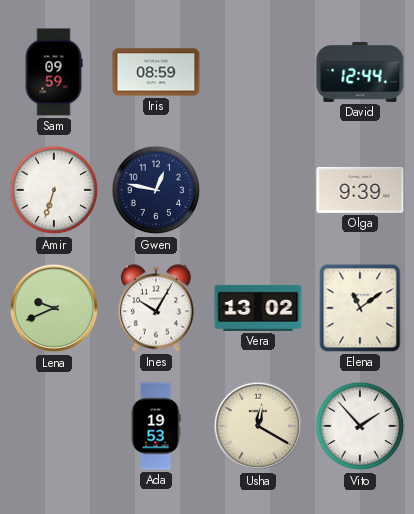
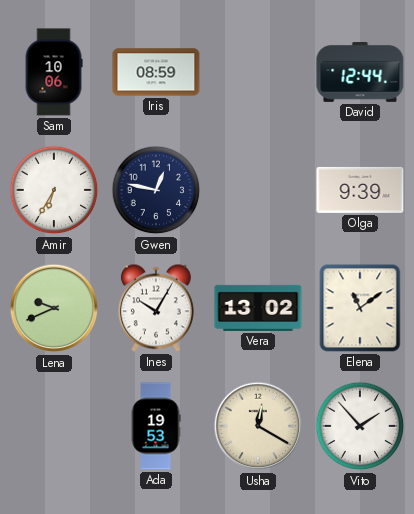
Sam: 09:59 -> 10:06 (54, 72)
Amir: 6:33 -> 6:35 (54, 190)
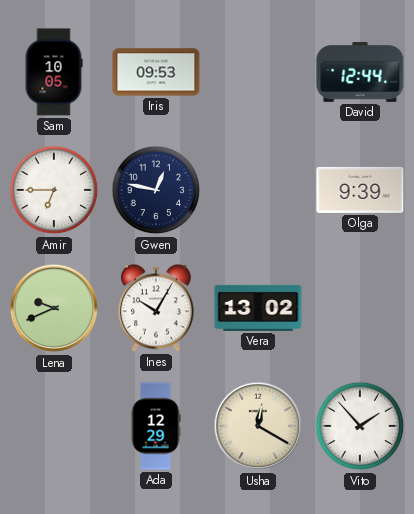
Sam: 10:06 -> 10:05 (54, 72)
Iris: 08:59 -> 09:53 (156, 72)
Amir: 6:35 -> 6:45 (54, 190)
Elena: 11:09 -> none (360, 308)
Ada: 19:53 -> 12:29 (156, 426)
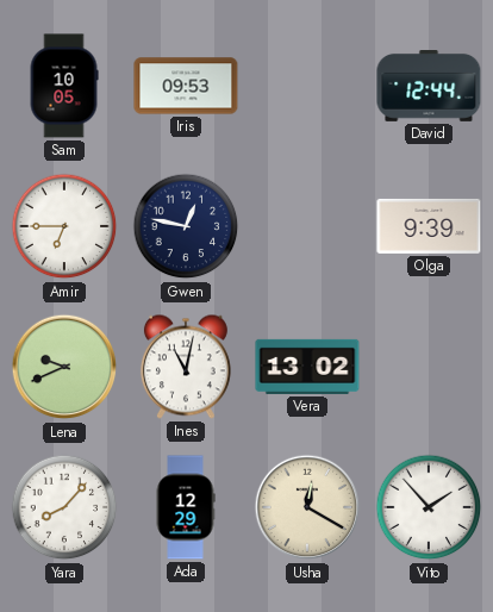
Ines: 10:05 -> 11:02 (186, 367)
Yara: none -> 8:07 (64, 507)
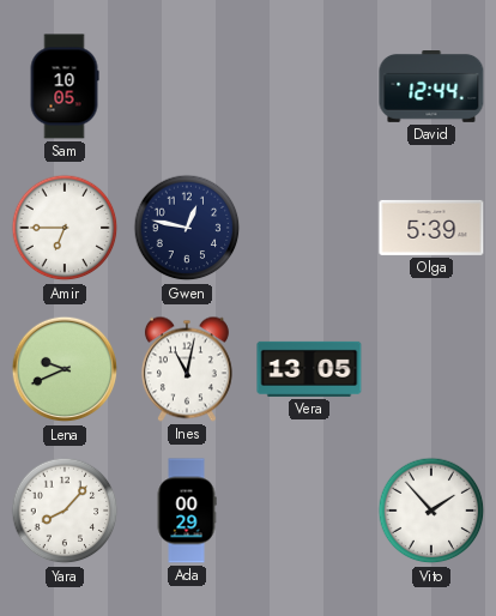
Iris: 09:53 -> none (186, 86)
Olga: 9:39 -> 5:39 (431, 228)
Vera: 13:02 -> 13:05 (309, 369)
Ada: 12:29 -> 00:29 (187, 511)
Usha: 12:20 -> none (307, 507)
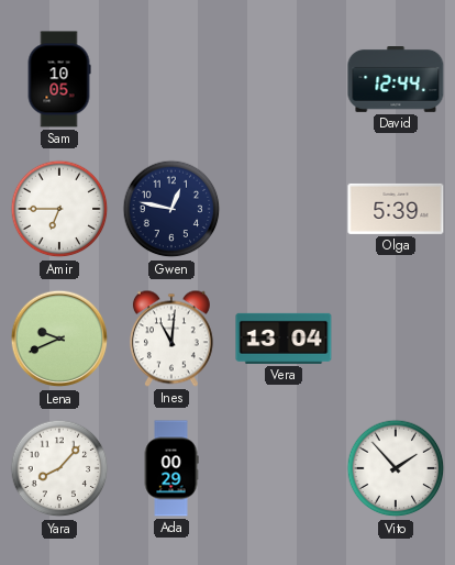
Ines: 11:02 -> 11:01 (171, 339)
Vera: 13:05 -> 13:04 (284, 339)
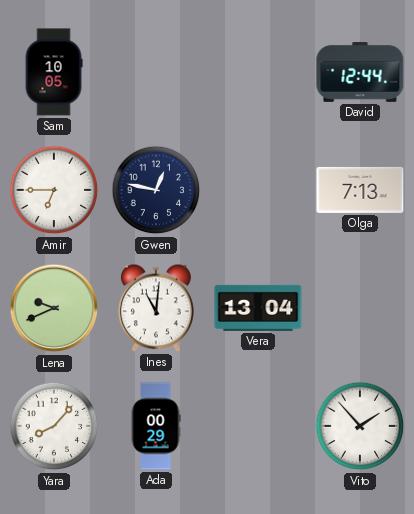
Olga: 5:39 -> 7:13 (360, 190)
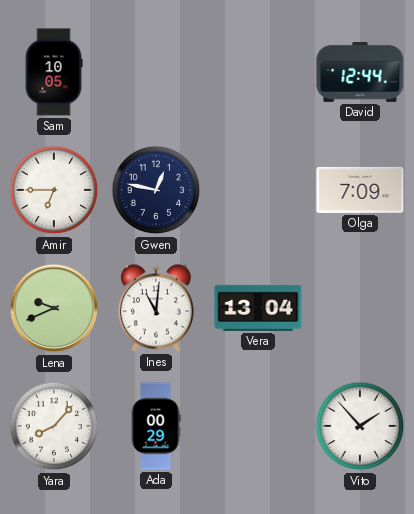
Olga: 7:13 -> 7:09 (360, 190)
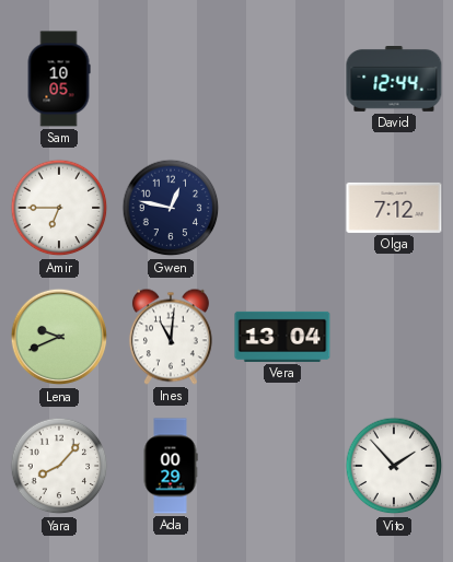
Olga: 7:09 -> 7:12 (394, 208)
